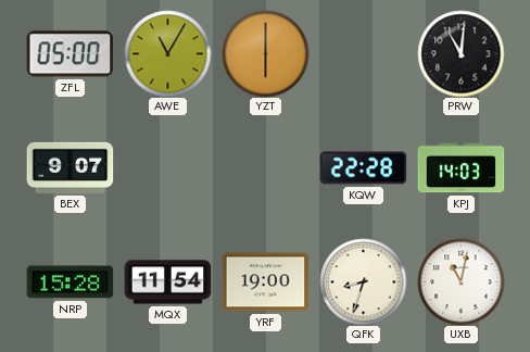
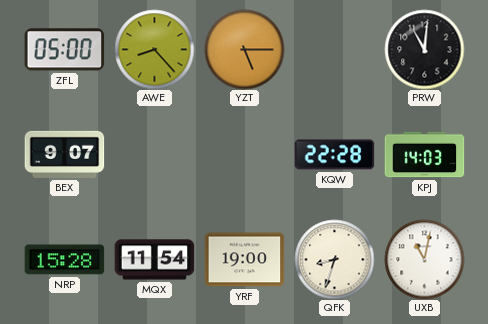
AWE: 11:05 -> 8:23 (154, 49)
YZT: 6:00 -> 5:15 (244, 49)
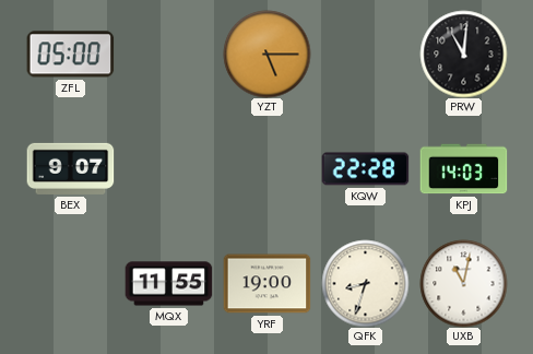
AWE: 8:23 -> none (154, 49)
NRP: 15:28 -> none (64, 260)
MQX: 11:54 -> 11:55 (168, 284)
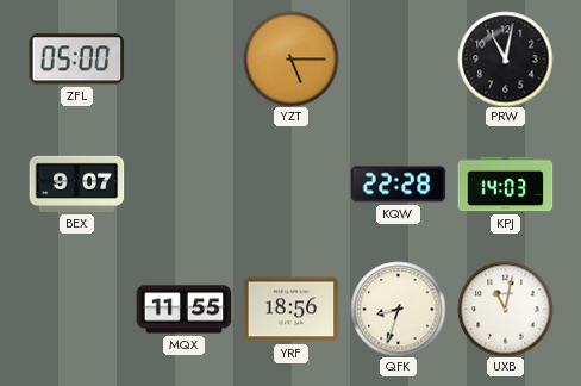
PRW: 11:01 -> 11:02 (505, 58)
YRF: 19:00 -> 18:56 (290, 310)
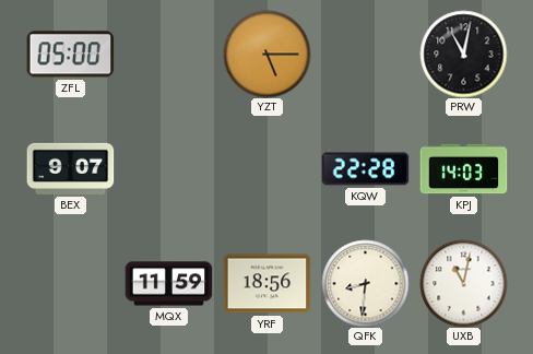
MQX: 11:55 -> 11:59 (168, 284)
QFK: 8:33 -> 8:31 (365, 283)
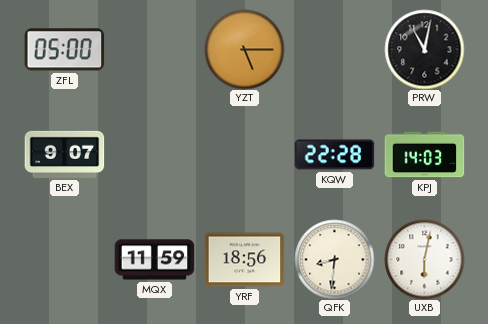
UXB: 11:02 -> 6:02 (424, 259)
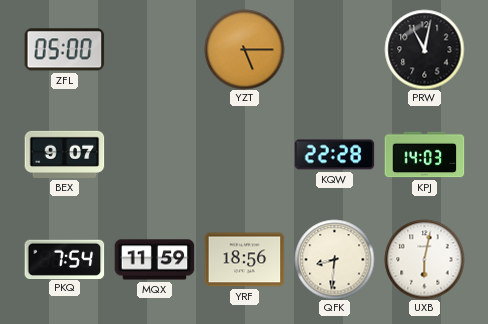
PKQ: none -> 7:54 (64, 259)
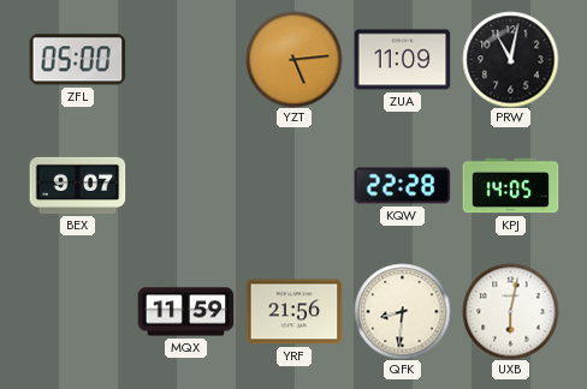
YZT: 5:15 -> 5:14 (293, 59)
ZUA: none -> 11:09 (402, 60)
KPJ: 14:03 -> 14:05 (510, 186)
PKQ: 7:54 -> none (64, 259)
YRF: 18:56 -> 21:56 (293, 312)
